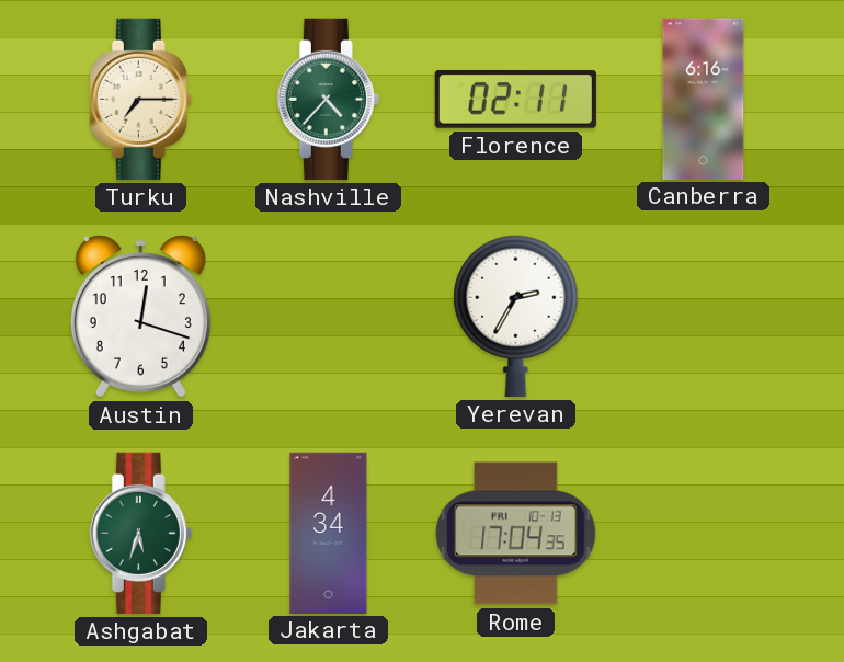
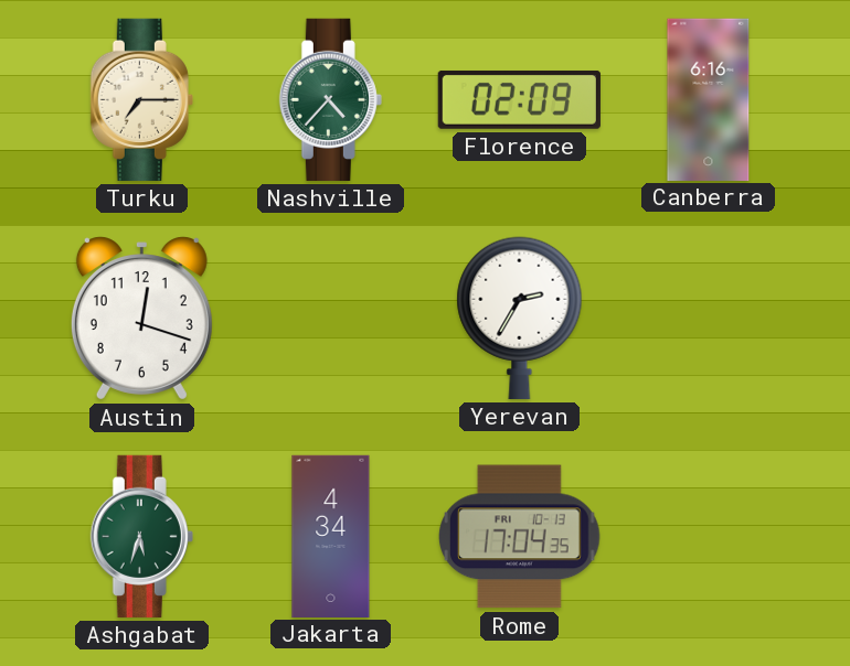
Florence: 02:11 -> 02:09 (519, 99)
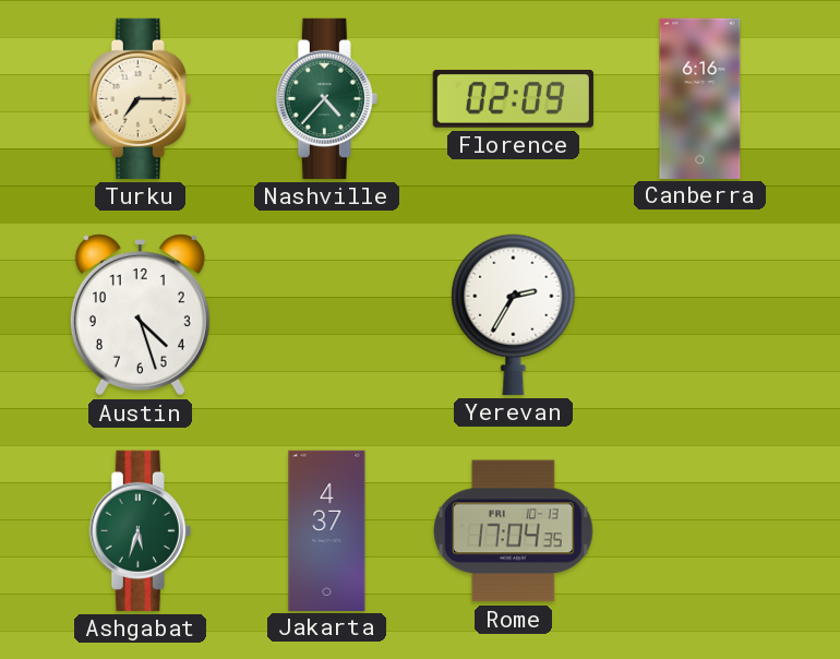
Austin: 12:18 -> 4:27 (140, 315)
Jakarta: 4:34 -> 4:37 (327, 530)
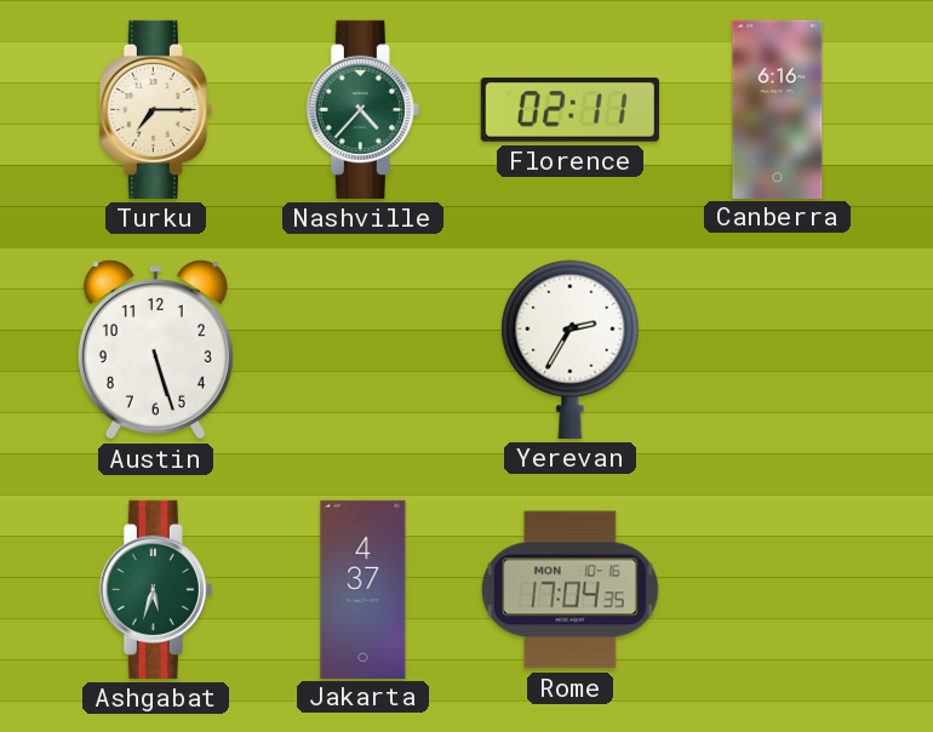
Florence: 02:09 -> 02:11 (569, 109)
Austin: 4:27 -> 5:27 (155, 350)
Rome date: FRI 10-13 -> MON 10-16 (571, 590)
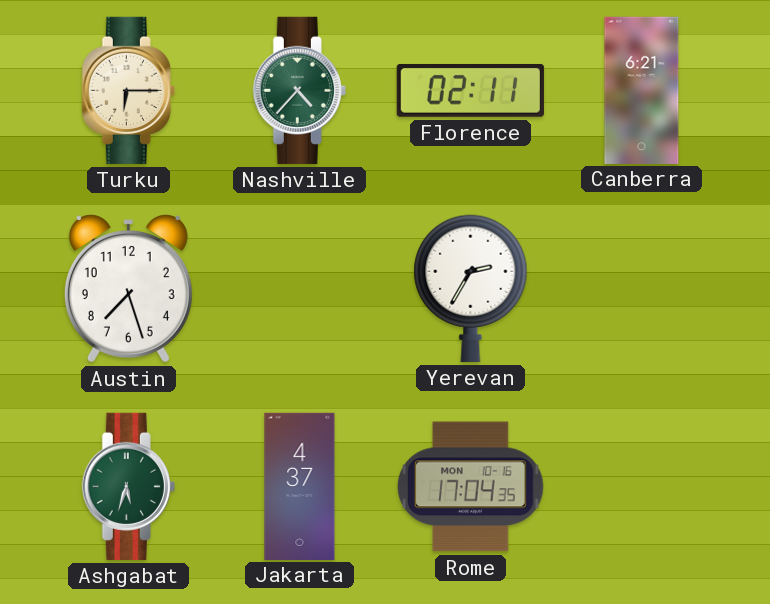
Turku: 7:15 -> 6:15 (128, 90)
Canberra: 6:16 -> 6:21 (642, 90)
Austin: 5:27 -> 7:27 (128, 289)
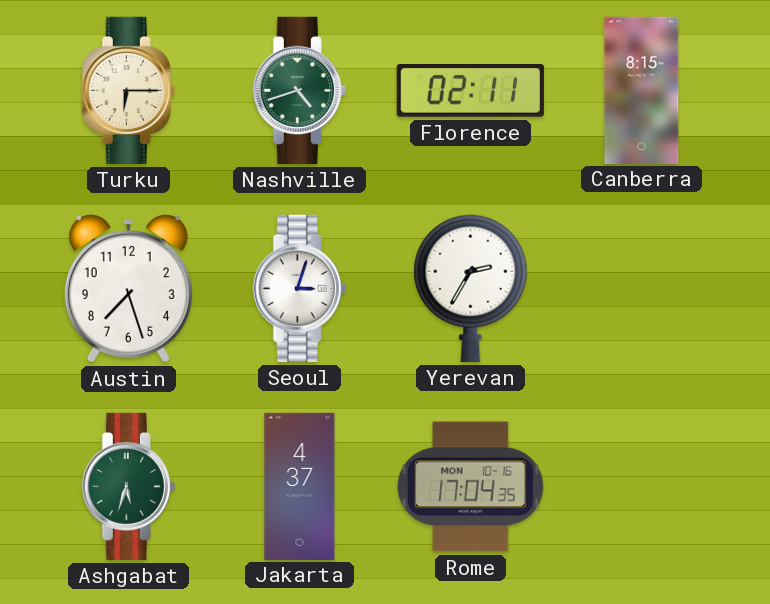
Nashville: 4:37 -> 4:42 (299, 90)
Canberra: 6:21 -> 8:15 (642, 90)
Seoul: none -> 3:03 (299, 288)
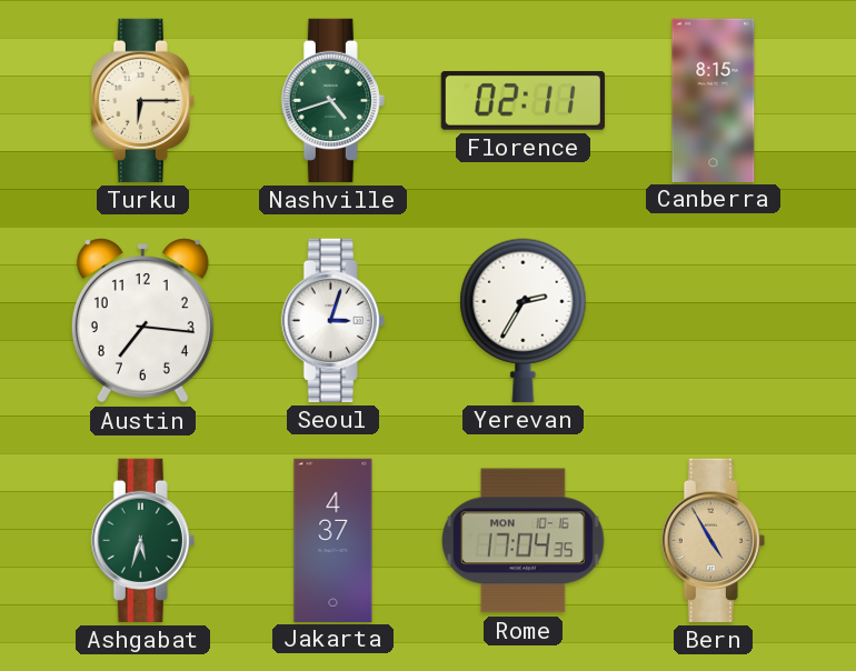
Austin: 7:27 -> 7:16 (142, 321)
Bern: none -> 4:55 (713, 540)
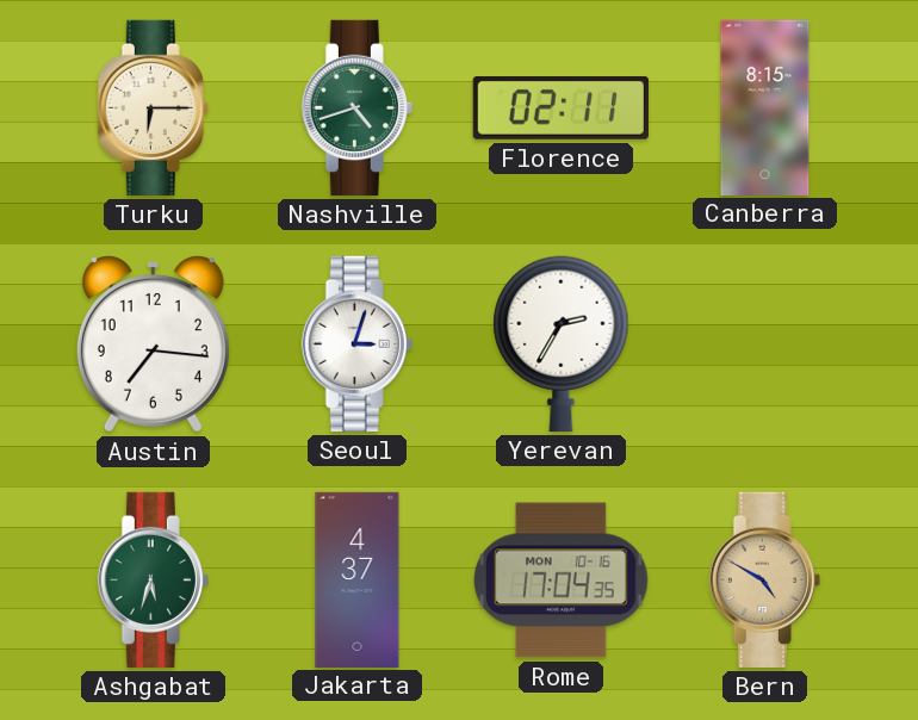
Bern: 4:55 -> 4:50 (764, 579)
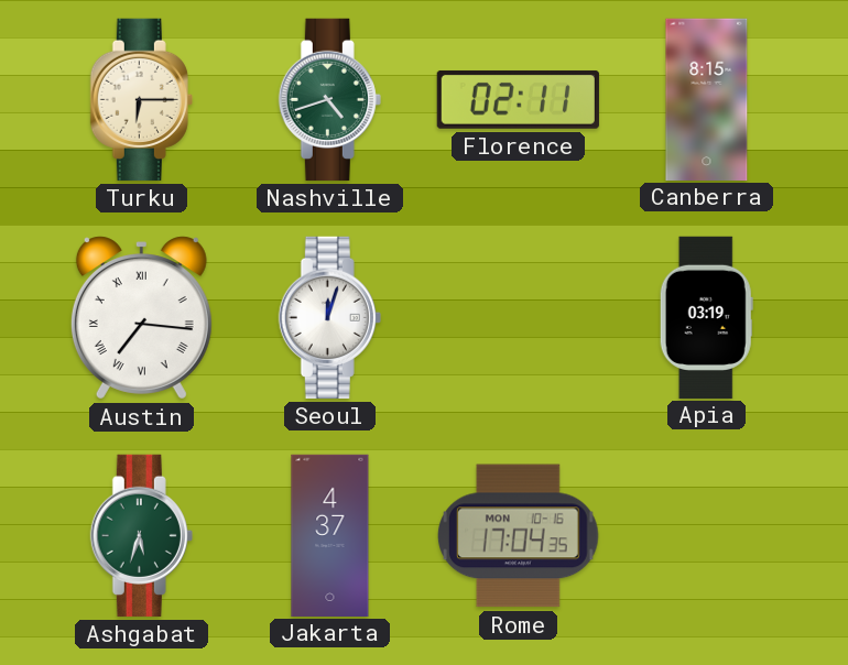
Austin numerals: Arabic -> Roman (141, 318)
Seoul: 3:03 -> 12:03 (329, 317)
Yerevan: 2:35 -> none (562, 343)
Apia: none -> 03:19 (706, 317)
Bern: 4:50 -> none (764, 579)
